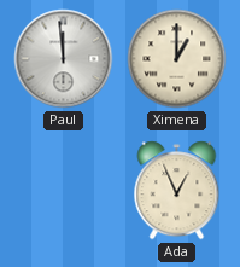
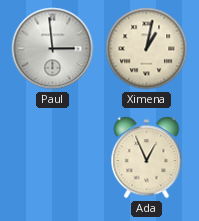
Paul: 11:59 -> 2:59 (53, 49)
Ximena: 1:00 -> 1:02 (147, 49)
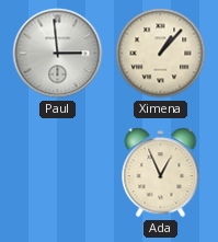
Ximena: 1:02 -> 1:07 (161, 54)
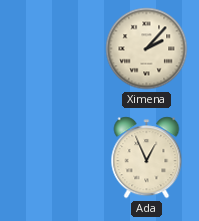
Paul: 2:59 -> none (58, 54)
Ximena: 1:07 -> 2:07 (147, 49)
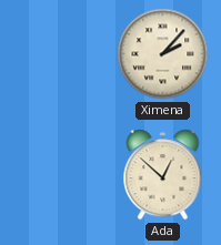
Ada: 12:56 -> 12:52 (163, 175)
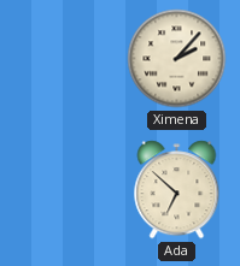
Ada: 12:52 -> 6:52 (177, 190)
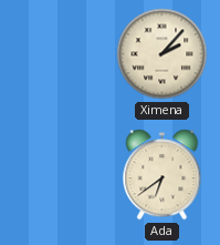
Ada: 6:52 -> 6:39 (163, 175)
